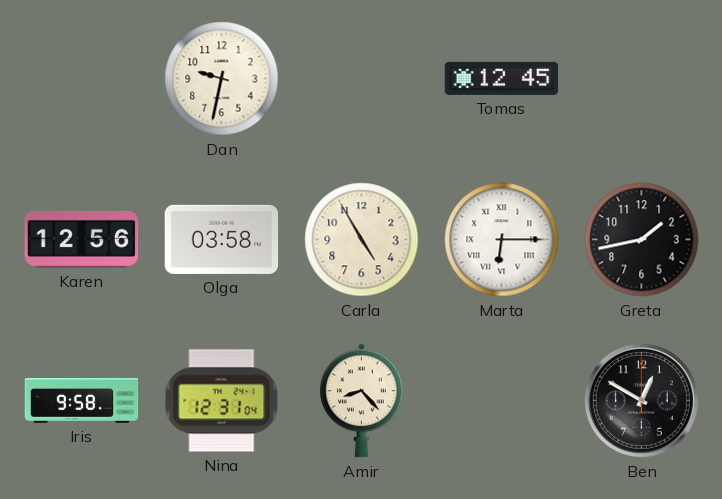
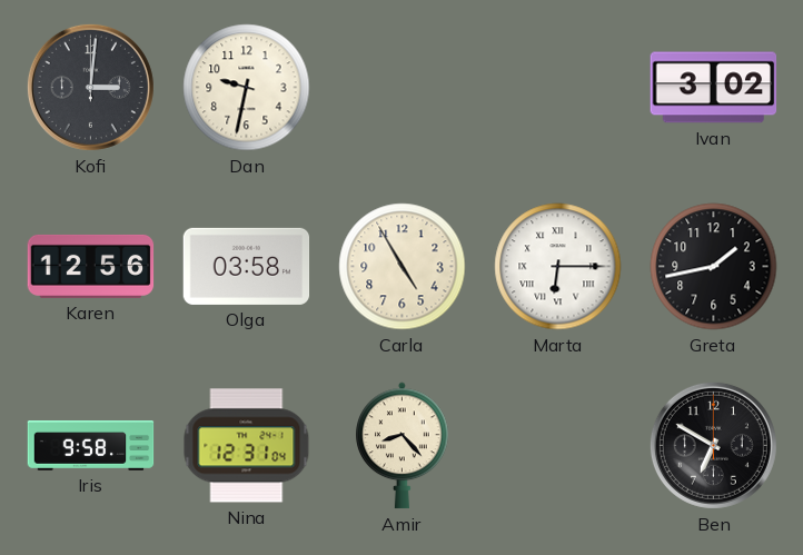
Kofi: none -> 3:01 (90, 87)
Tomas: 12:45 -> none (502, 78)
Ivan: none -> 3:02 (714, 88)
Ben: 12:50 -> 6:50 (713, 445)
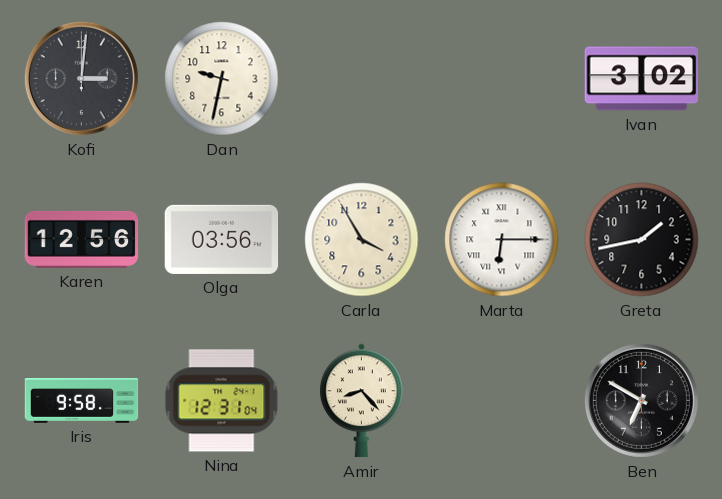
Olga: 03:58 -> 03:56 (222, 239)
Carla: 4:55 -> 3:55 (362, 240)
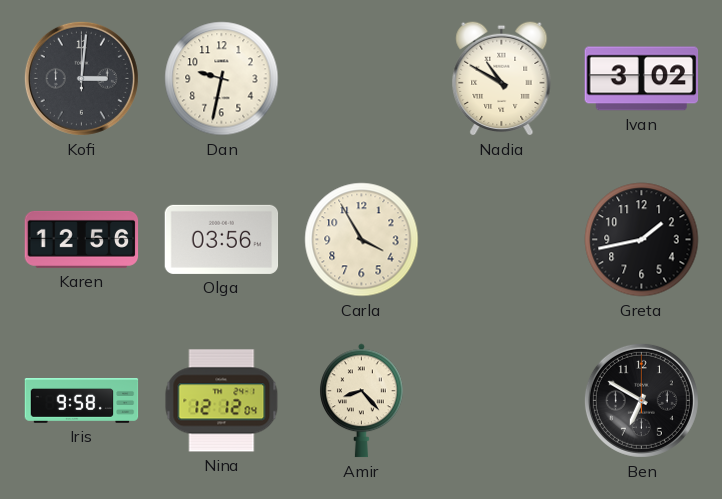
Nadia: none -> 10:50 (502, 78)
Marta: 6:15 -> none (502, 240)
Nina: 12:31 -> 12:12 (222, 401)
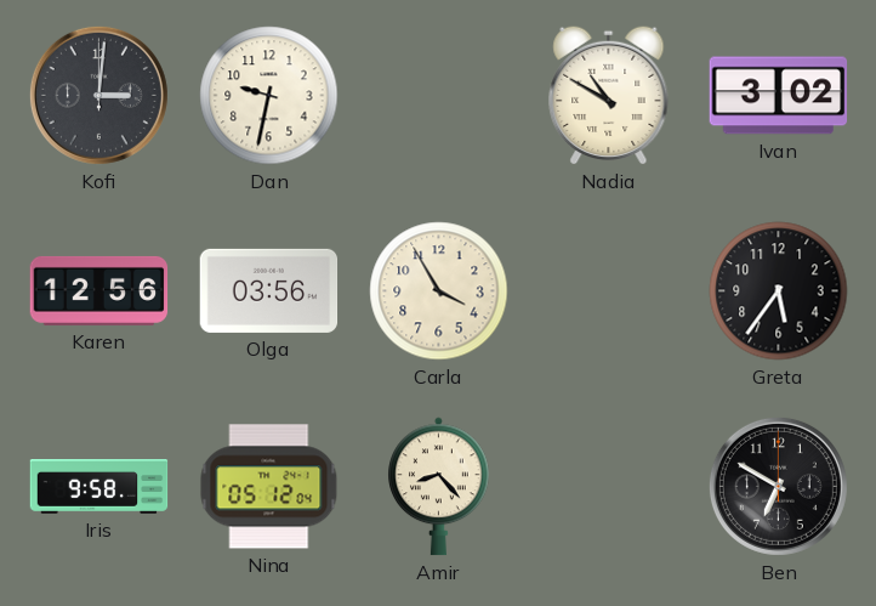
Greta: 1:43 -> 5:36 (779, 291)
Nina: 12:12 -> 05:12 (269, 487)
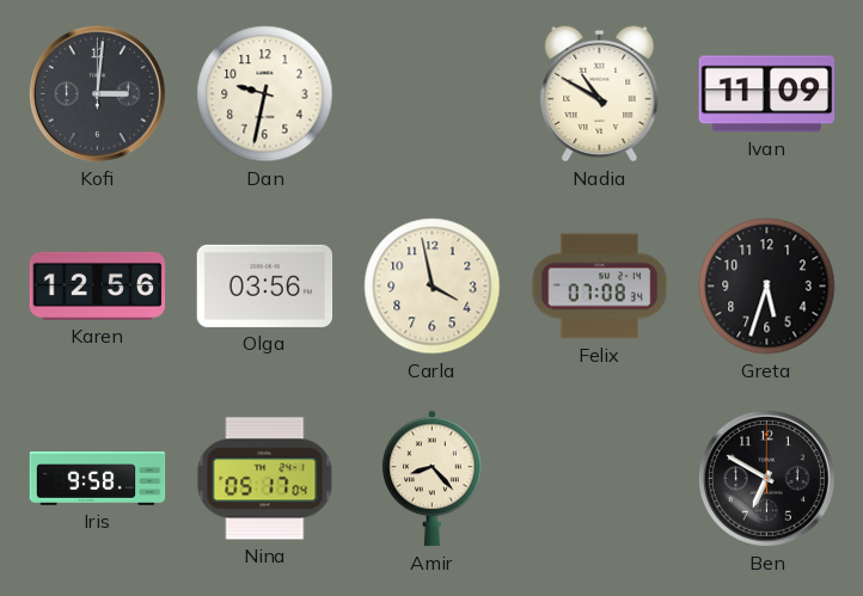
Ivan: 3:02 -> 11:09 (767, 94)
Carla: 3:55 -> 3:58 (433, 287)
Felix: none -> 07:08 (600, 287)
Greta: 5:36 -> 5:33 (767, 287)
Nina: 05:12 -> 05:17 (265, 479)
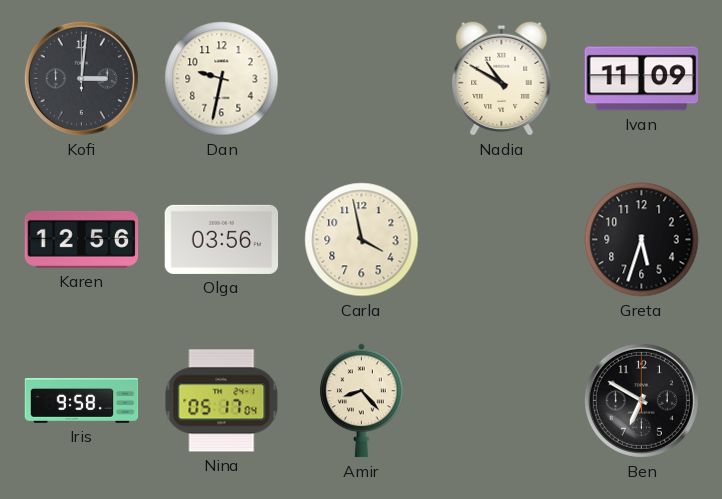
Felix: 07:08 -> none (600, 287)
